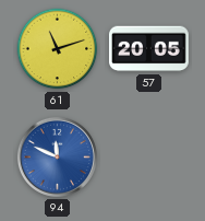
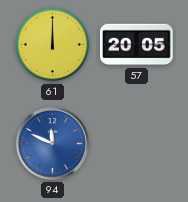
61: 11:12 -> 12:00 (53, 45)
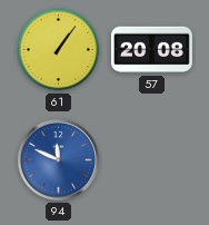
61: 12:00 -> 1:06 (59, 50)
57: 20:05 -> 20:08 (151, 50)
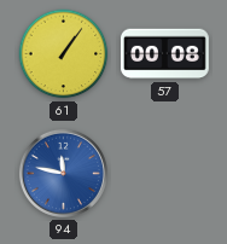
57: 20:08 -> 00:08 (164, 54)
94: 11:49 -> 11:47 (63, 173)
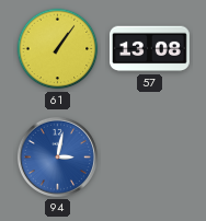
57: 00:08 -> 13:08 (149, 49)
94: 11:47 -> 3:02 (57, 156)
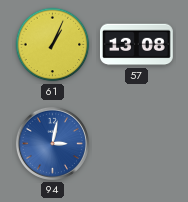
61: 1:06 -> 1:04 (53, 45)
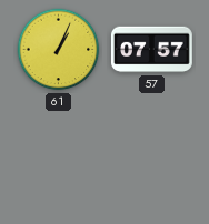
57: 13:08 -> 07:57 (151, 50)
94: 3:02 -> none (52, 143)
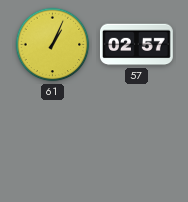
57: 07:57 -> 02:57 (136, 45)
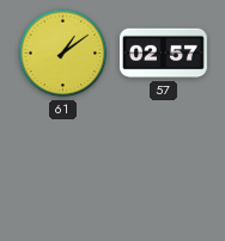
61: 1:04 -> 1:09 (63, 54)
